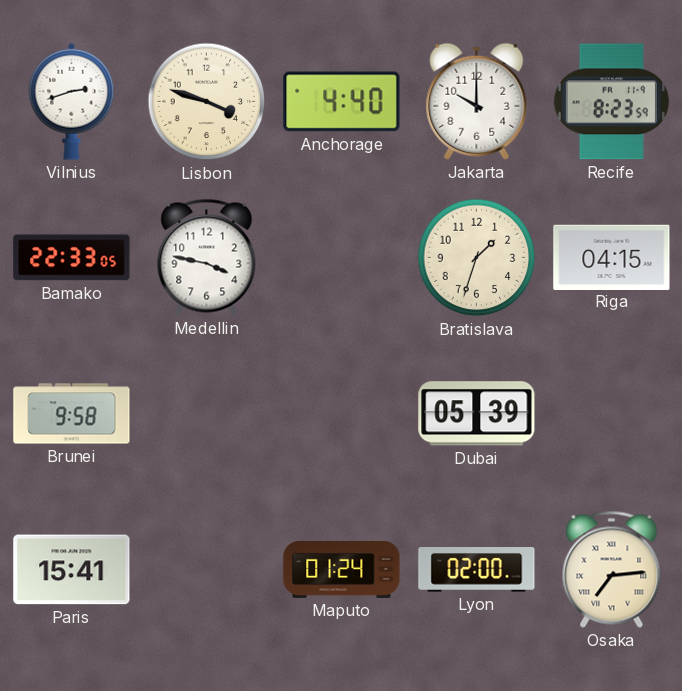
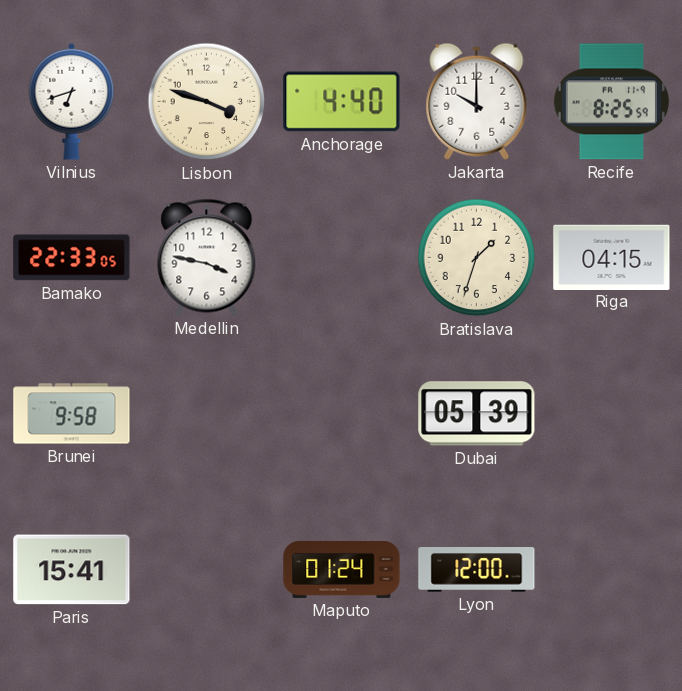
Vilnius: 2:42 -> 6:42 (72, 101)
Recife: 8:23 -> 8:25 (611, 102)
Lyon: 02:00 -> 12:00 (477, 570)
Osaka: 7:14 -> none (612, 569)
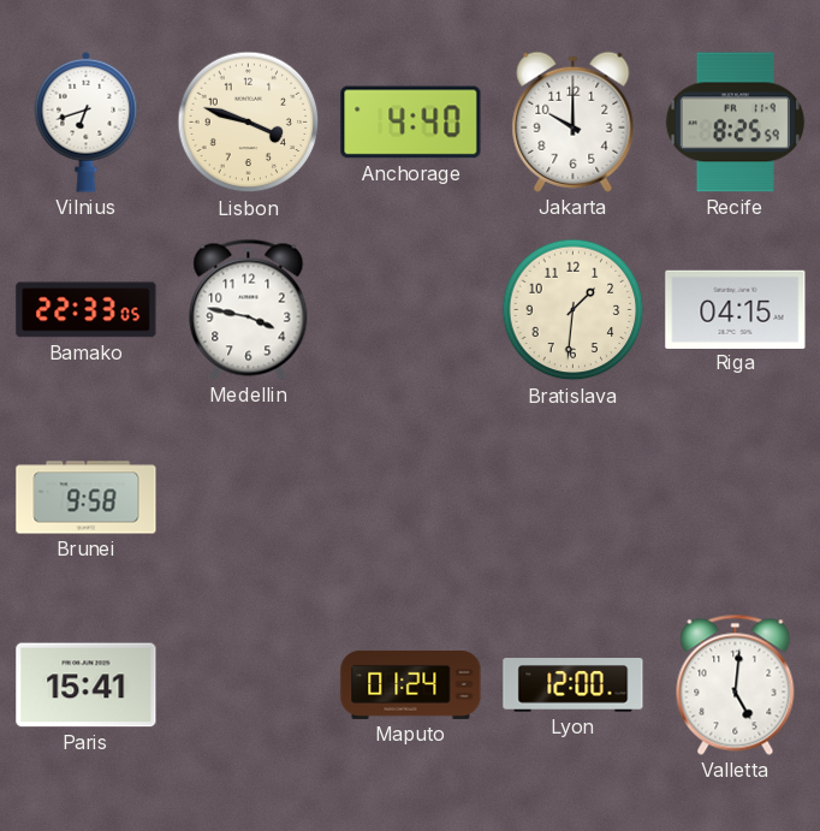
Bratislava: 1:33 -> 1:31 (574, 310)
Dubai: 05:39 -> none (477, 414)
Valletta: none -> 5:01 (736, 684)
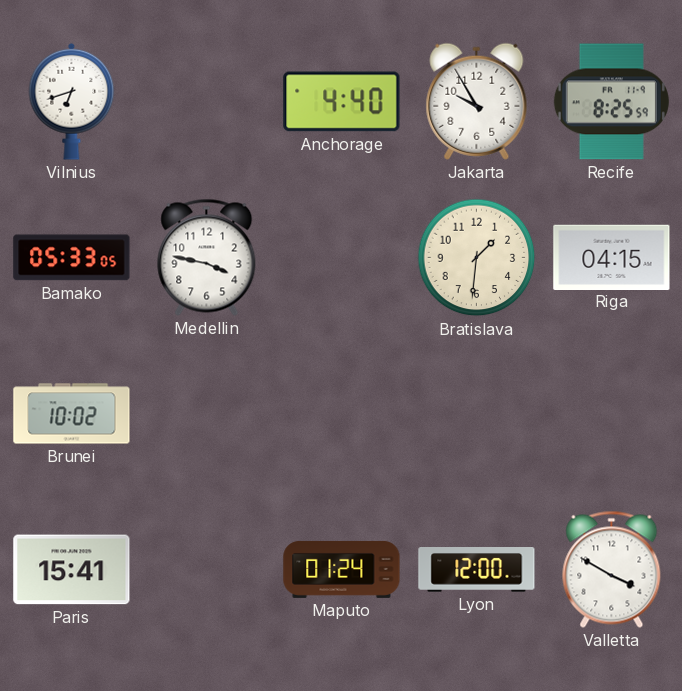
Lisbon: 3:48 -> none (249, 123)
Jakarta: 10:00 -> 9:55 (477, 101)
Bamako: 22:33 -> 05:33 (72, 258)
Brunei: 9:58 -> 10:02 (72, 414)
Valletta: 5:01 -> 3:50 (612, 569)
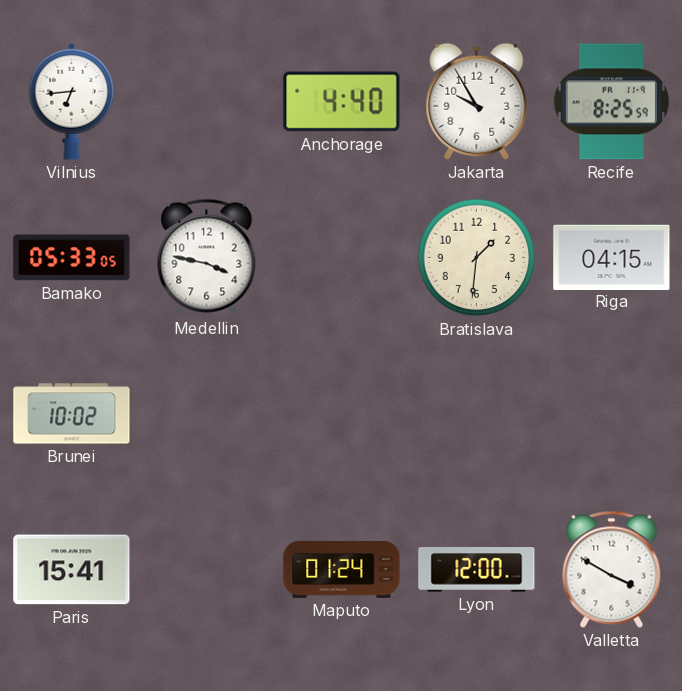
Vilnius: 6:42 -> 6:44 (72, 101)
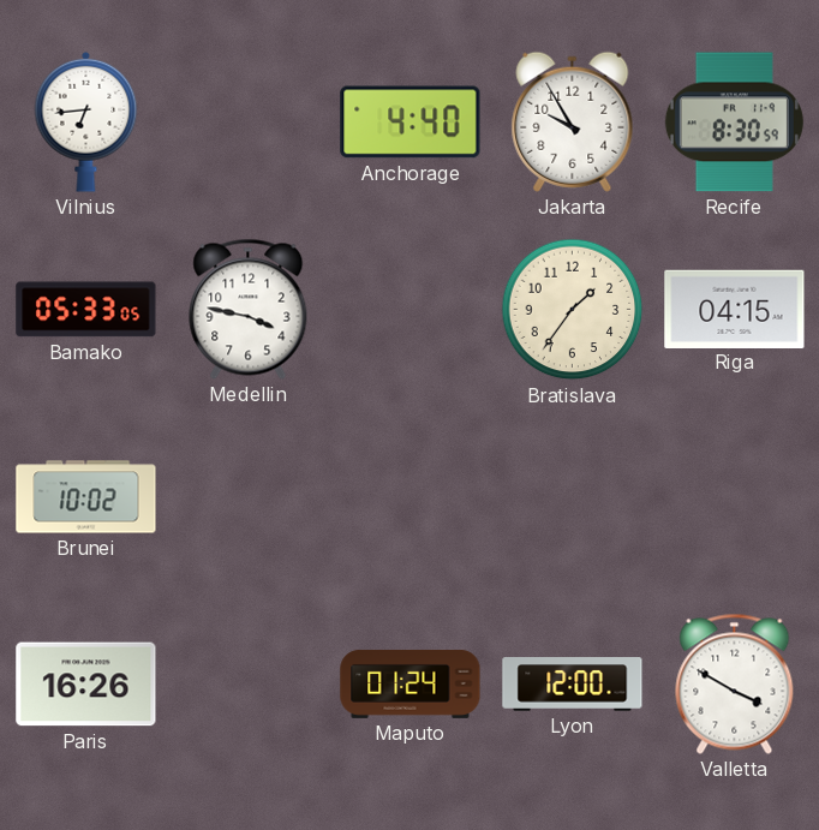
Recife: 8:25 -> 8:30 (734, 123)
Bratislava: 1:31 -> 1:36 (573, 310)
Paris: 15:41 -> 16:26 (86, 685)
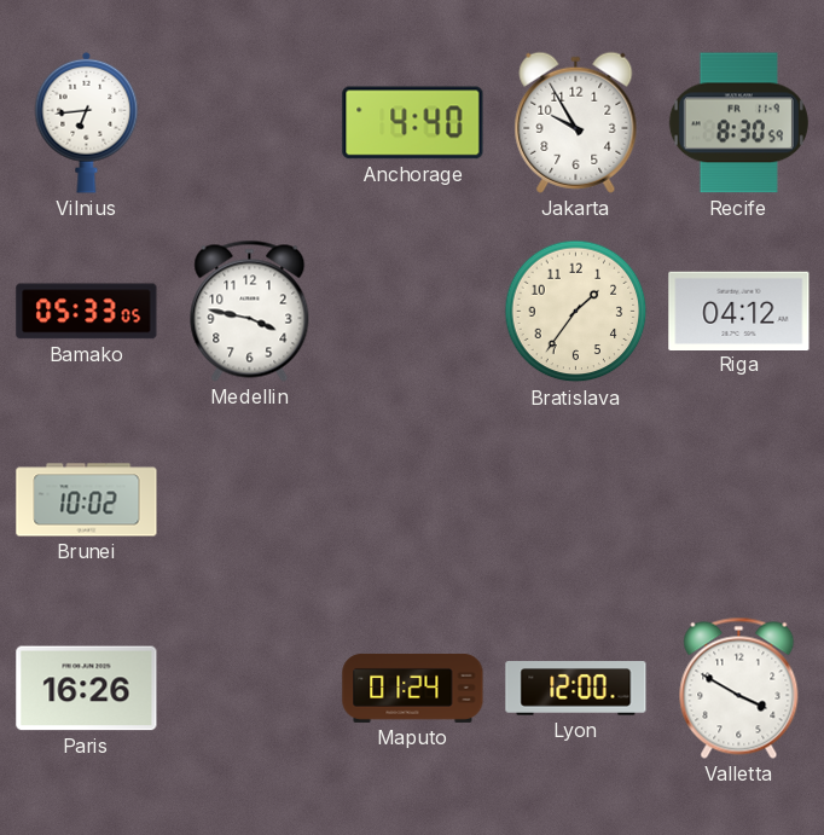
Riga: 04:15 -> 04:12 (739, 311)
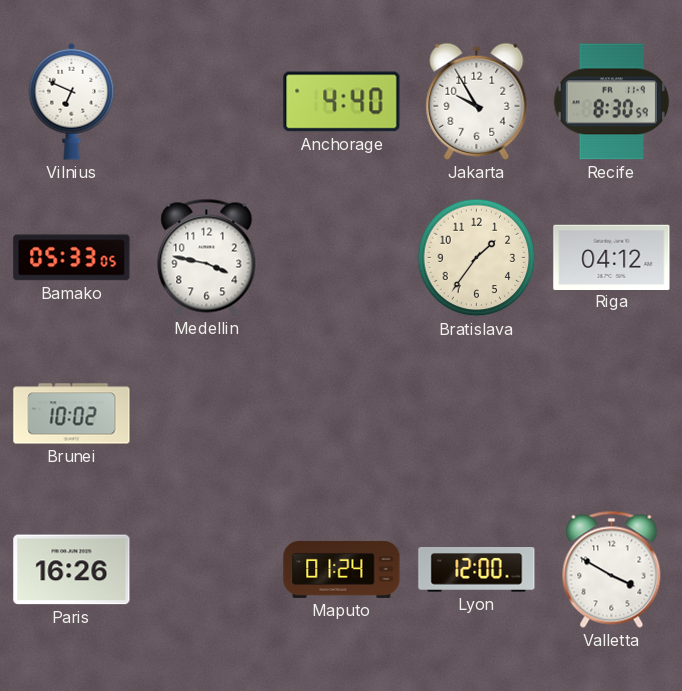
Vilnius: 6:44 -> 6:49 (72, 101)
